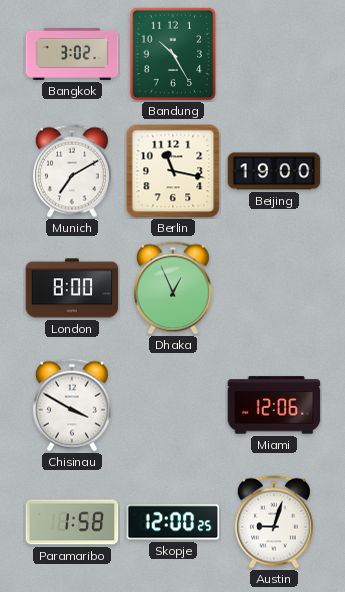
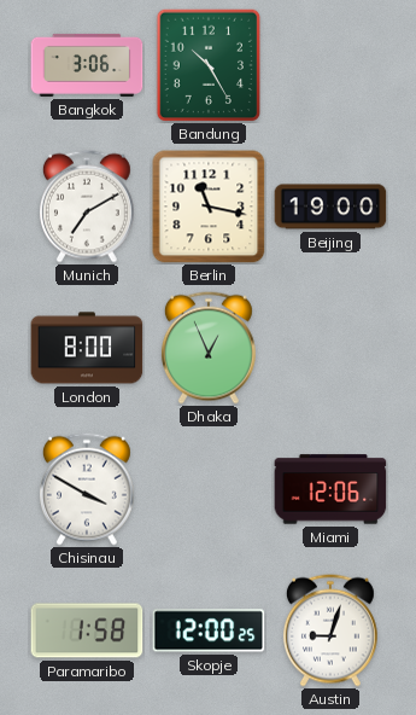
Bangkok: 3:02 -> 3:06 (87, 65)
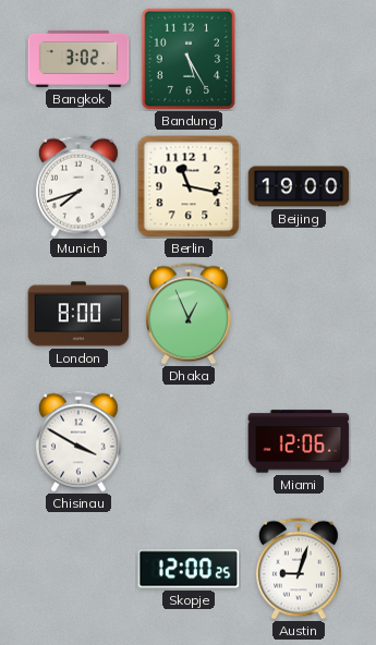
Bangkok: 3:06 -> 3:02 (78, 59)
Bandung: 10:25 -> 5:25 (189, 59)
Munich: 7:10 -> 7:42 (78, 186)
Paramaribo: 1:58 -> none (87, 630)
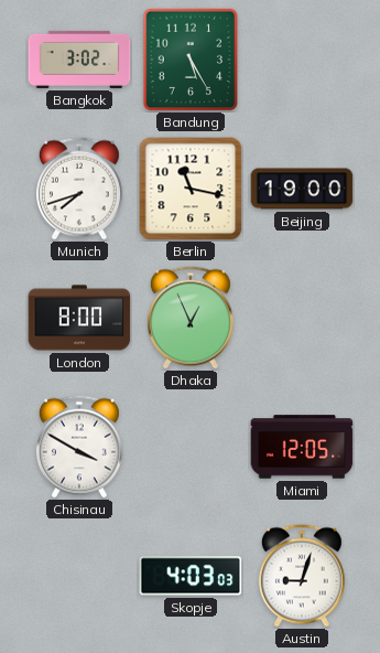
Miami: 12:06 -> 12:05 (302, 447)
Skopje: 12:00 -> 4:03 (191, 576)
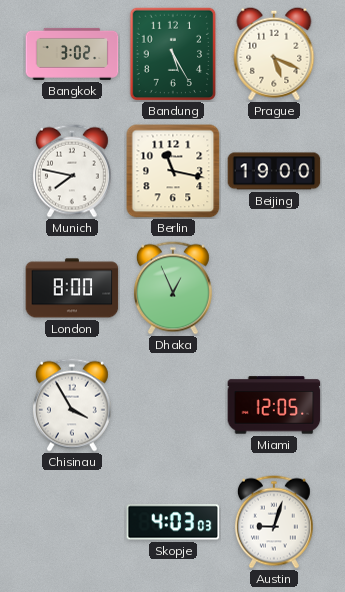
Prague: none -> 5:19 (274, 54)
Munich: 7:42 -> 7:47 (72, 171)
Chisinau: 3:50 -> 3:55 (72, 405)
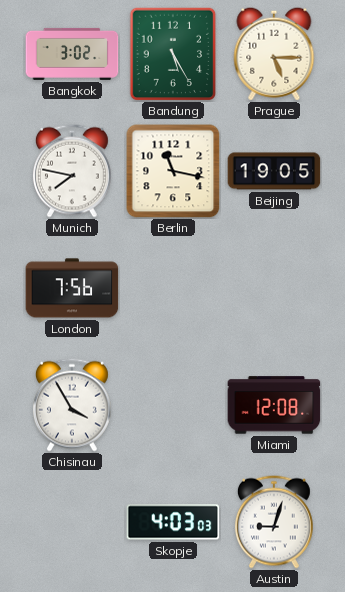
Prague: 5:19 -> 5:15 (274, 54)
Beijing: 19:00 -> 19:05 (274, 171)
London: 8:00 -> 7:56 (72, 288)
Dhaka: 12:56 -> none (173, 288)
Miami: 12:05 -> 12:08 (274, 405)
